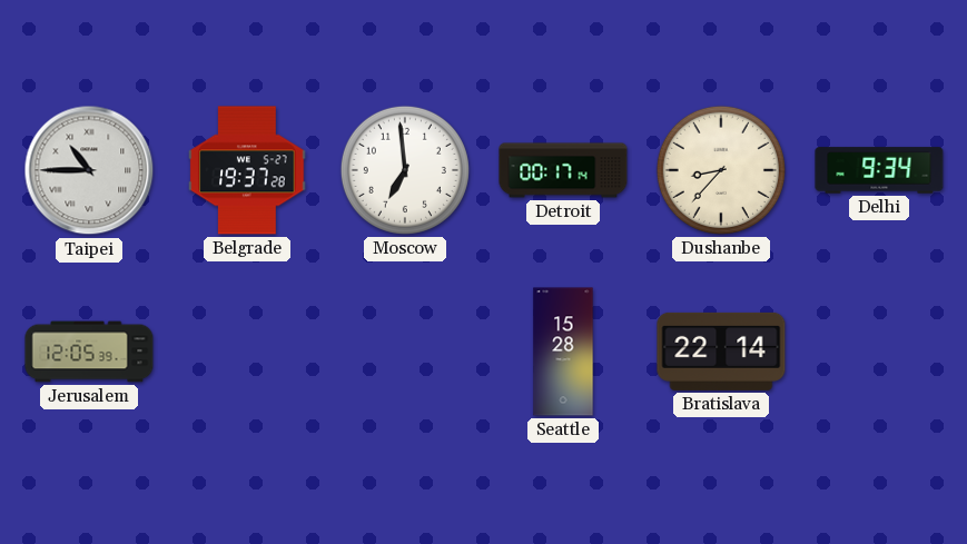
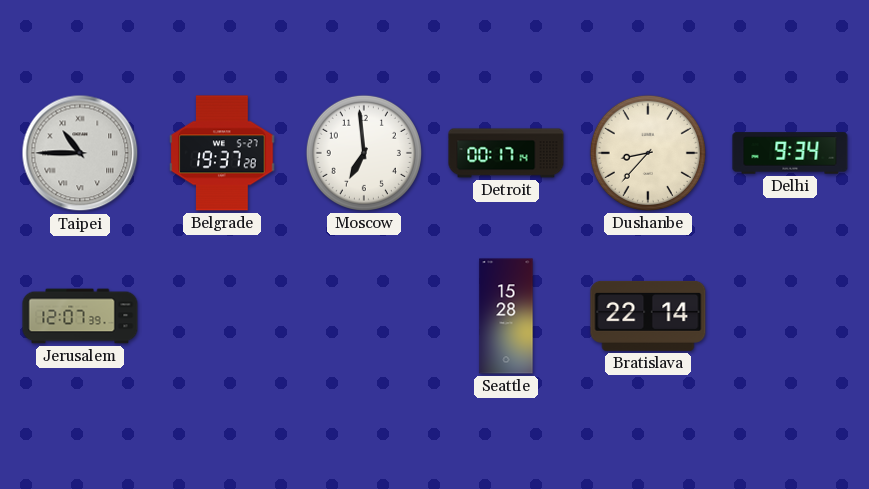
Jerusalem: 12:05 -> 12:07 (80, 316)
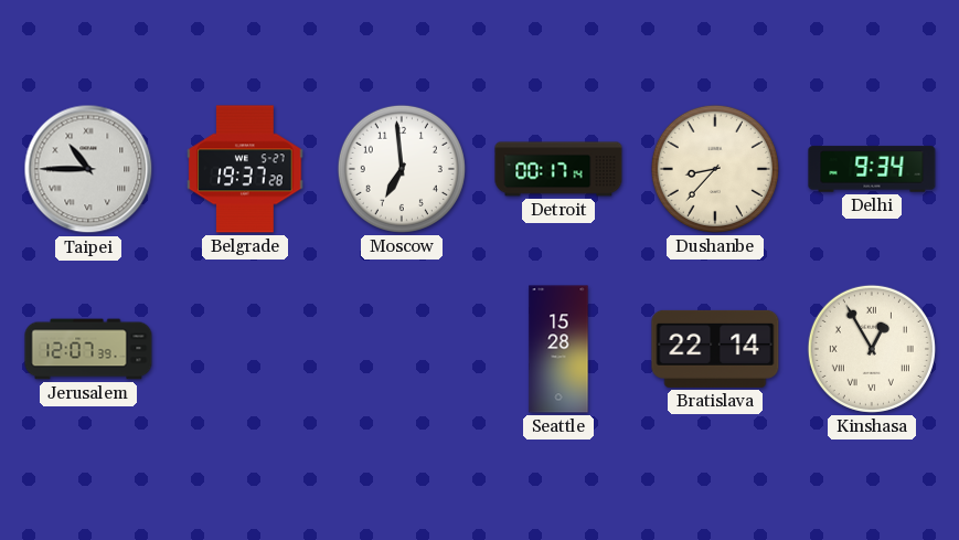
Kinshasa: none -> 12:55 (872, 349)
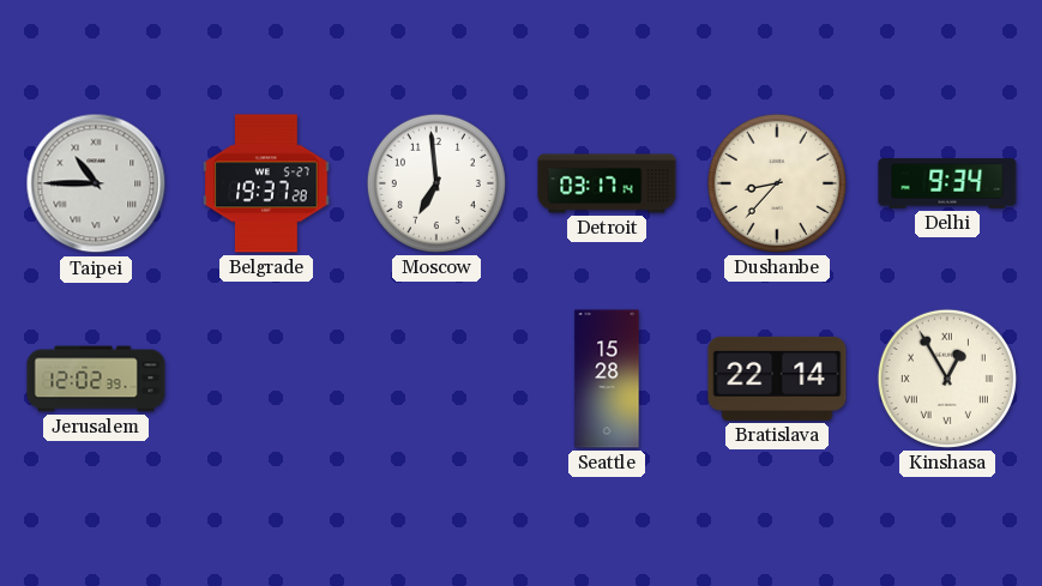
Detroit: 00:17 -> 03:17 (607, 183)
Jerusalem: 12:07 -> 12:02 (96, 379)
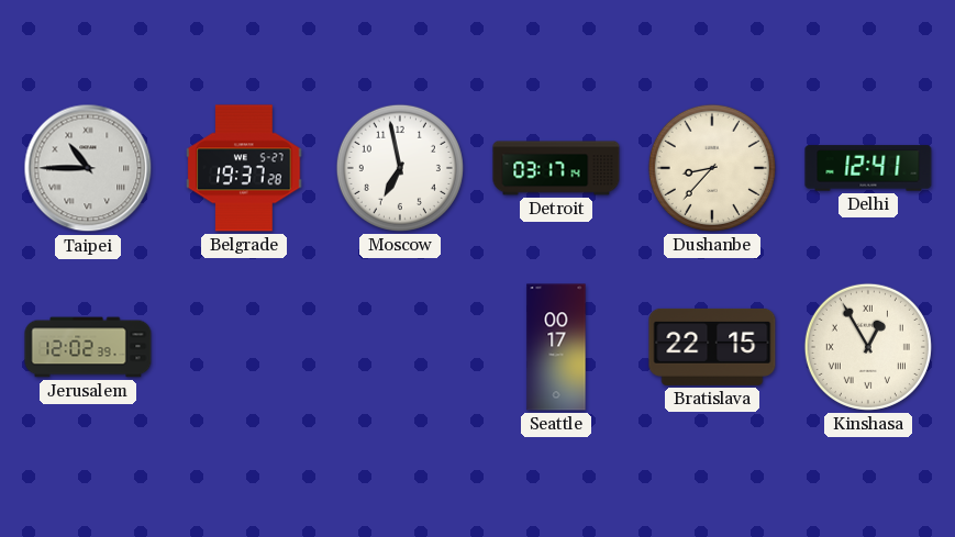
Moscow: 6:59 -> 6:58 (400, 168)
Delhi: 9:34 -> 12:41 (868, 168)
Seattle: 15:28 -> 00:17 (556, 347)
Bratislava: 22:14 -> 22:15 (712, 347)
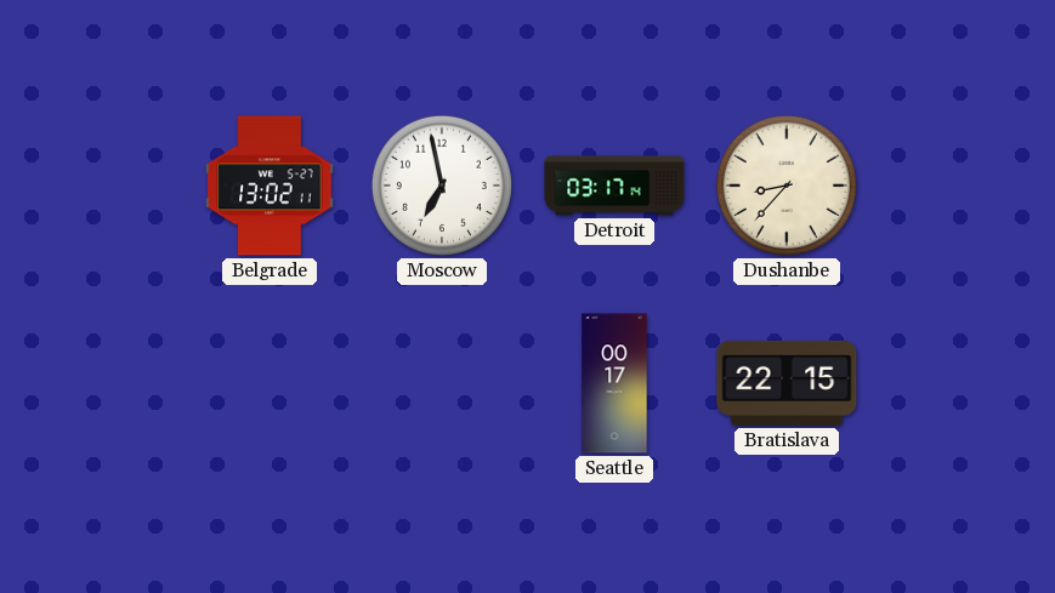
Taipei: 10:45 -> none (88, 168)
Belgrade: 19:37 -> 13:02 (270, 186)
Delhi: 12:41 -> none (868, 168)
Jerusalem: 12:02 -> none (88, 347)
Kinshasa: 12:55 -> none (868, 347)
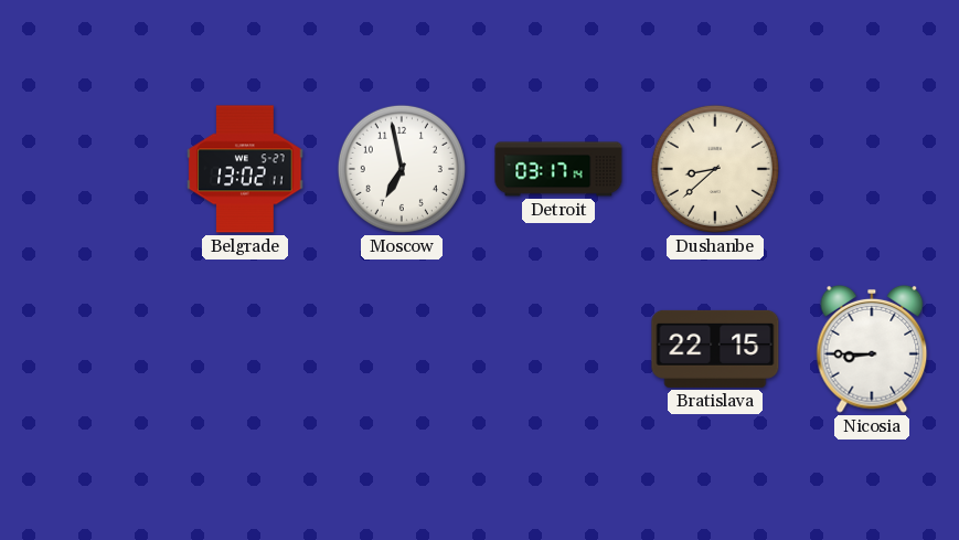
Dushanbe: 8:37 -> 8:38 (715, 169)
Seattle: 00:17 -> none (614, 383)
Nicosia: none -> 8:45 (872, 349)
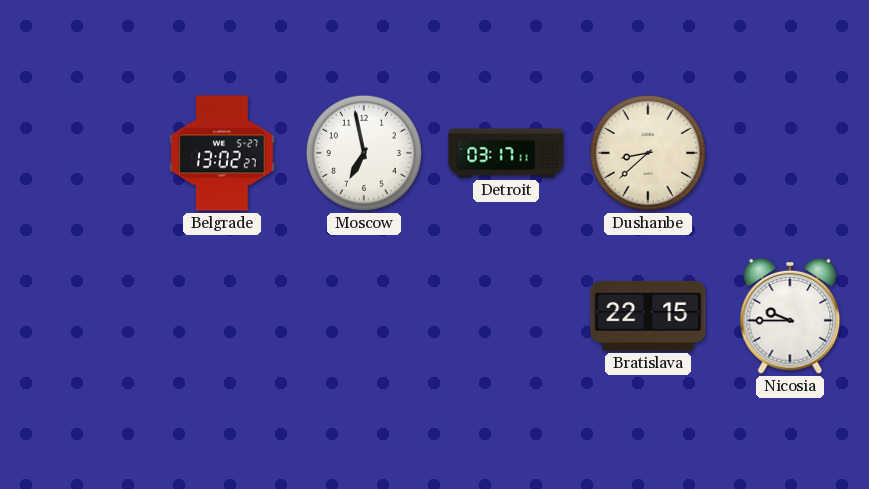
Belgrade: 13:02:11 -> 13:02:27 (222, 153)
Detroit: 03:17:14 -> 03:17:11 (506, 153)
Nicosia: 8:45 -> 9:45 (790, 316)
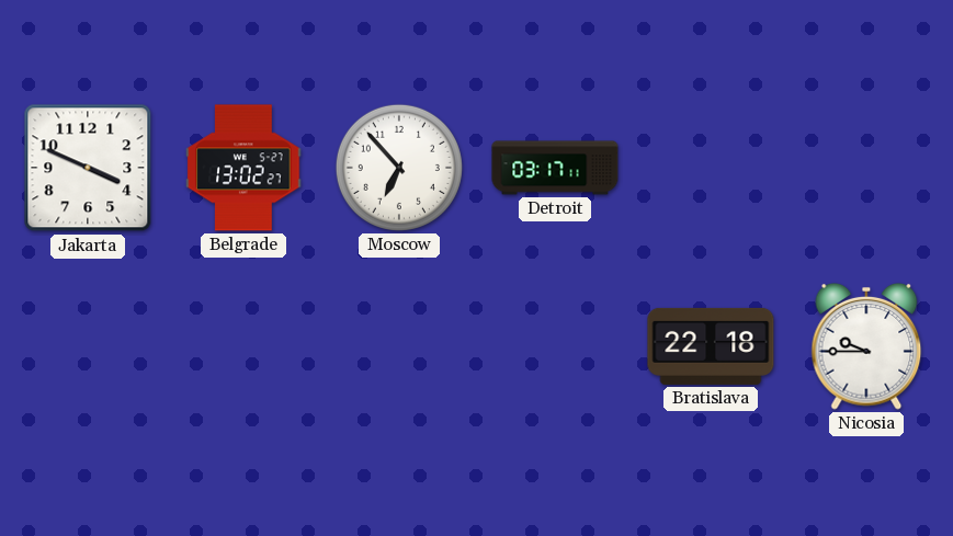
Jakarta: none -> 3:49 (88, 168)
Moscow: 6:58 -> 6:53 (399, 168)
Dushanbe: 8:38 -> none (648, 153)
Bratislava: 22:15 -> 22:18 (711, 346)
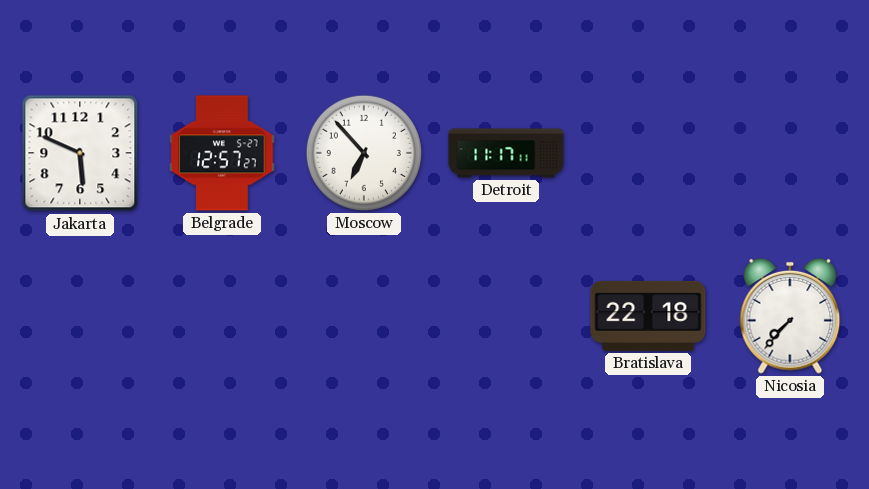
Jakarta: 3:49 -> 5:49 (80, 153)
Belgrade: 13:02 -> 12:57 (222, 153)
Detroit: 03:17 -> 11:17 (506, 153)
Nicosia: 9:45 -> 7:37 (790, 316)
